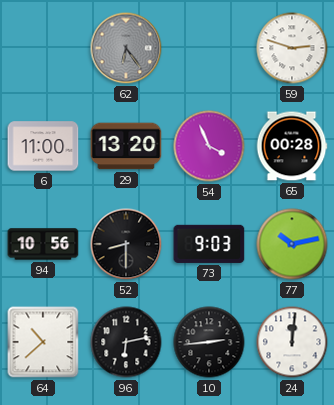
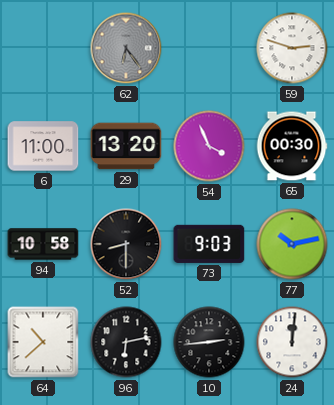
65: 00:28 -> 00:30 (292, 146)
94: 10:56 -> 10:58 (43, 244)
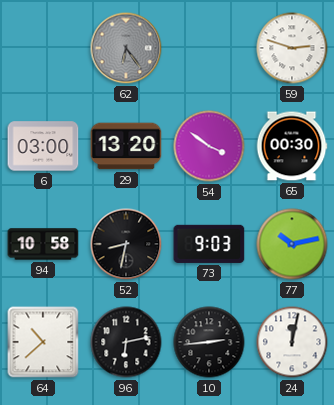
6: 11:00 -> 03:00 (43, 146)
54: 3:56 -> 3:51 (209, 146)
52: 8:30 -> 8:32 (126, 244)
24: 12:01 -> 12:02 (292, 342)
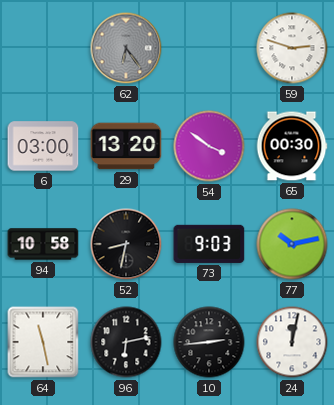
64: 10:38 -> 11:28 (43, 342)
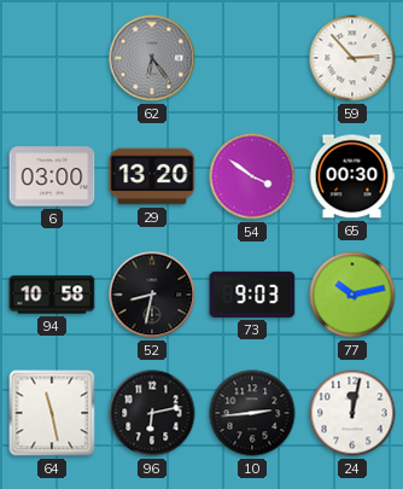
59: 2:48 -> 2:53 (352, 58)
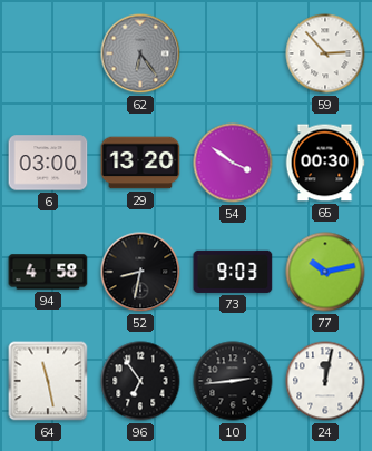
94: 10:58 -> 4:58 (48, 272)
96: 6:13 -> 6:54 (140, 381)
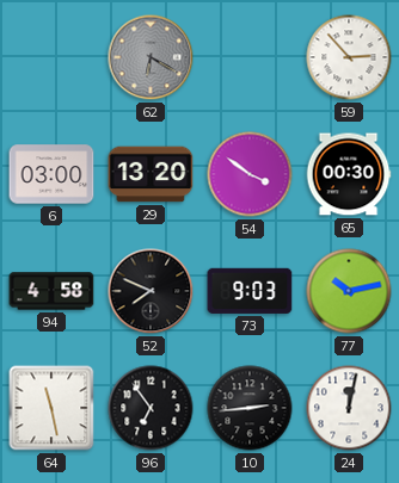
62: 6:24 -> 6:20 (151, 57)
52: 8:32 -> 7:49 (151, 291)
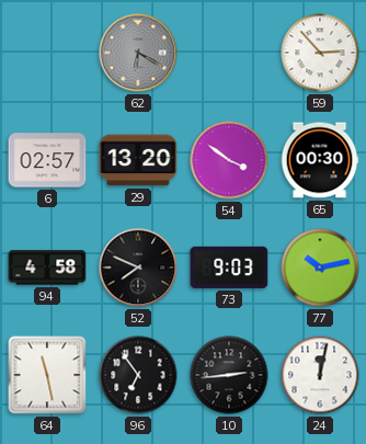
6: 03:00 -> 02:57 (47, 160)
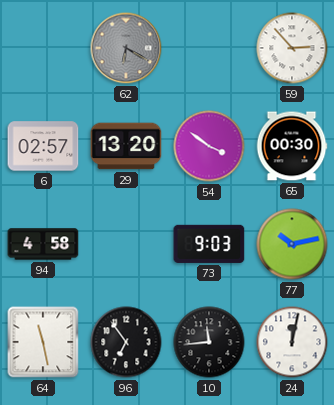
52: 7:49 -> none (138, 267)
10: 2:44 -> 11:44 (209, 342)
